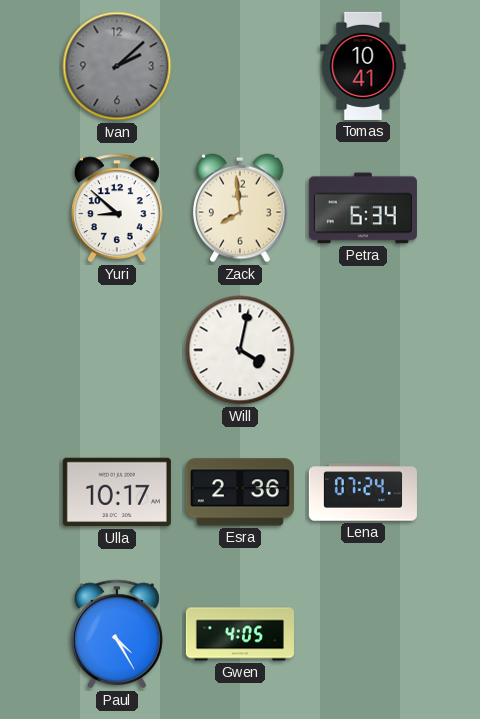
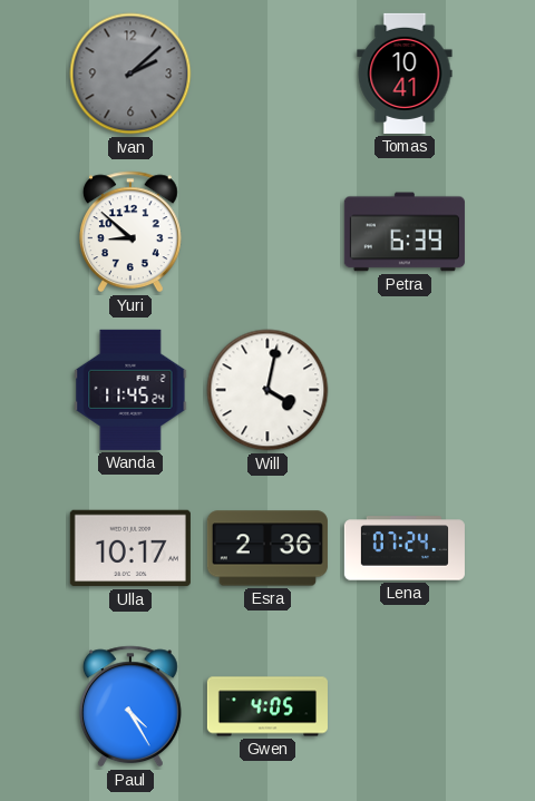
Zack: 7:59 -> none (241, 208)
Petra: 6:34 -> 6:39 (405, 232)
Wanda: none -> 11:45 (130, 390)
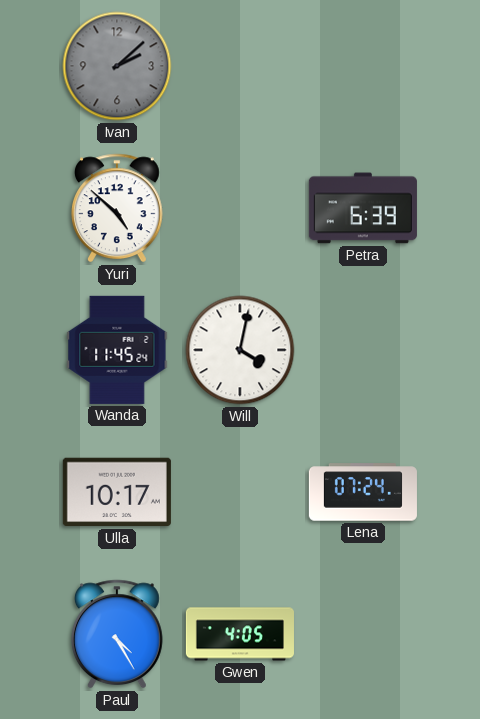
Tomas: 10:41 -> none (405, 74)
Yuri: 8:52 -> 4:52 (117, 208)
Esra: 2:36 -> none (267, 548)
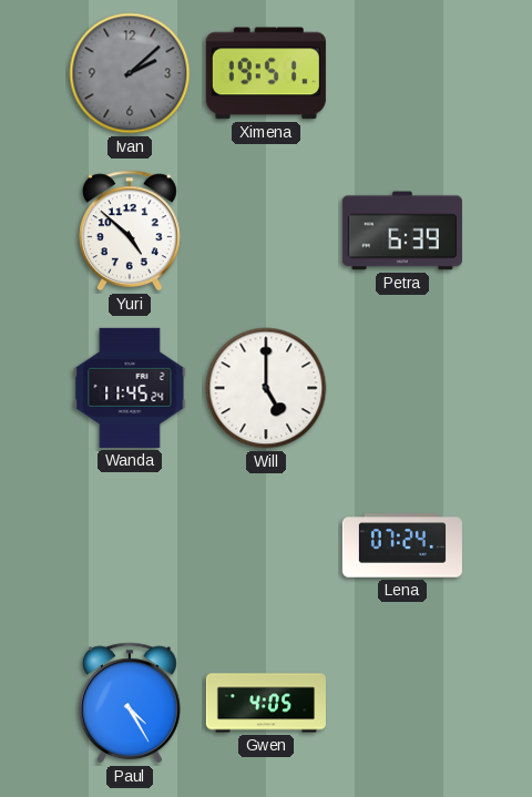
Ximena: none -> 19:51 (266, 73)
Will: 4:02 -> 5:00 (266, 388)
Ulla: 10:17 -> none (117, 492)
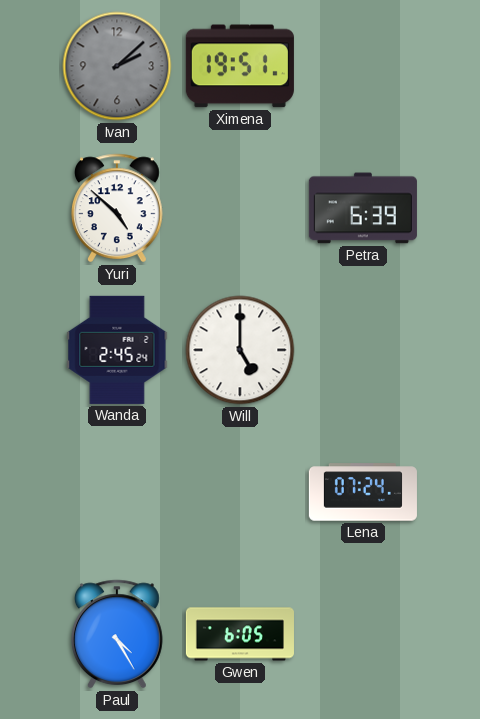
Wanda: 11:45 -> 2:45 (117, 350)
Gwen: 4:05 -> 6:05 (240, 634)
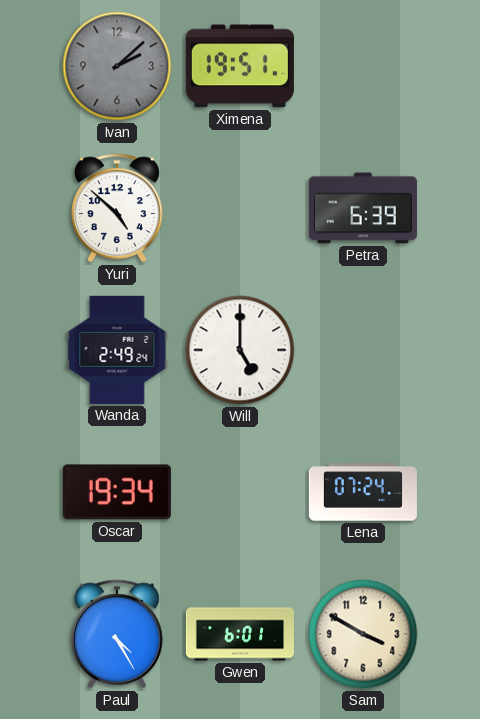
Wanda: 2:45 -> 2:49 (117, 350)
Oscar: none -> 19:34 (117, 492)
Gwen: 6:05 -> 6:01 (240, 634)
Sam: none -> 3:50 (363, 634)
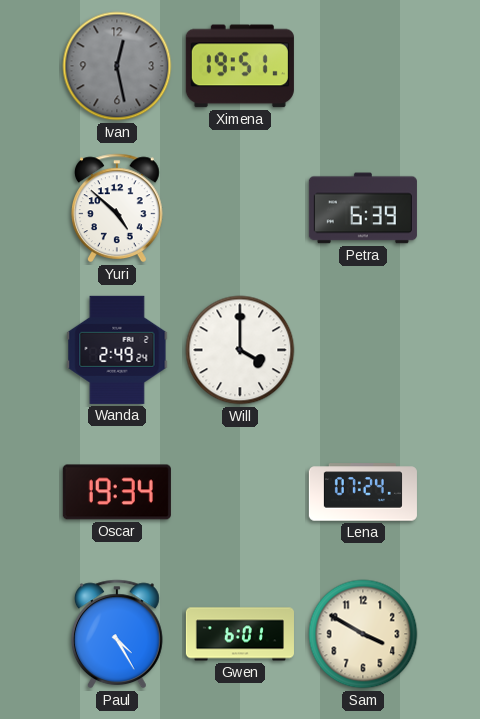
Ivan: 2:08 -> 12:28 (117, 66)
Will: 5:00 -> 4:00 (240, 350)
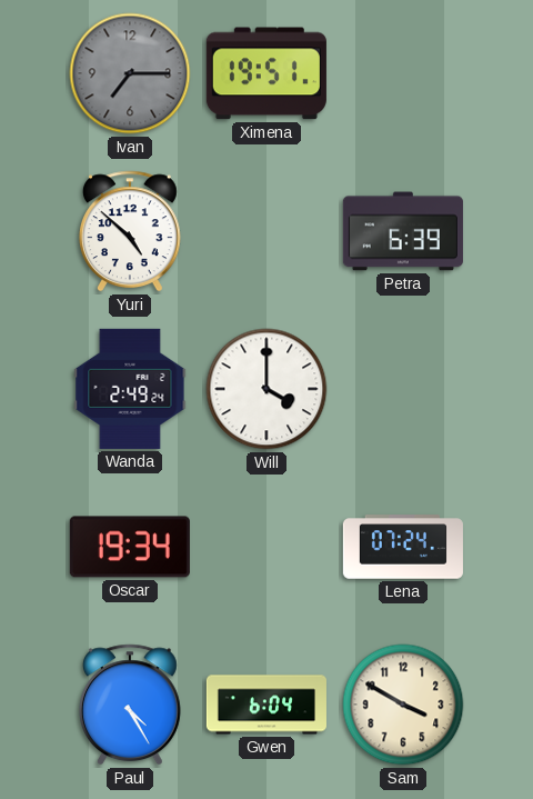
Ivan: 12:28 -> 7:15 (130, 73)
Gwen: 6:01 -> 6:04 (266, 705)
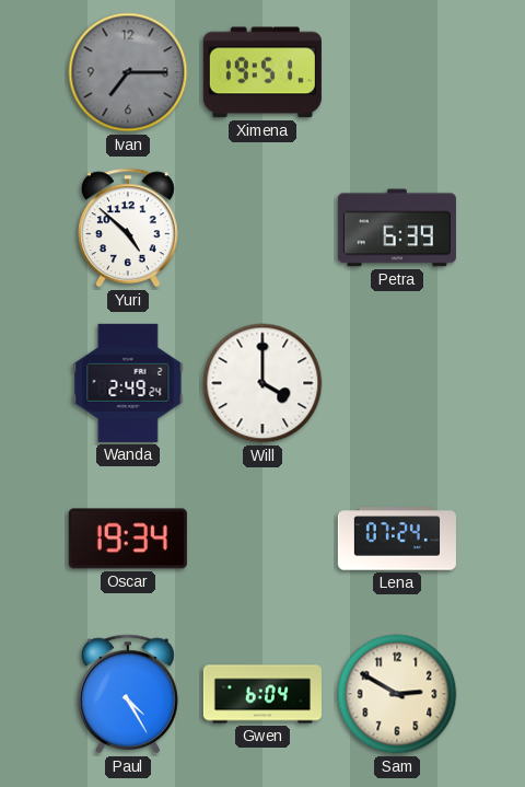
Sam: 3:50 -> 2:50 (397, 694)
